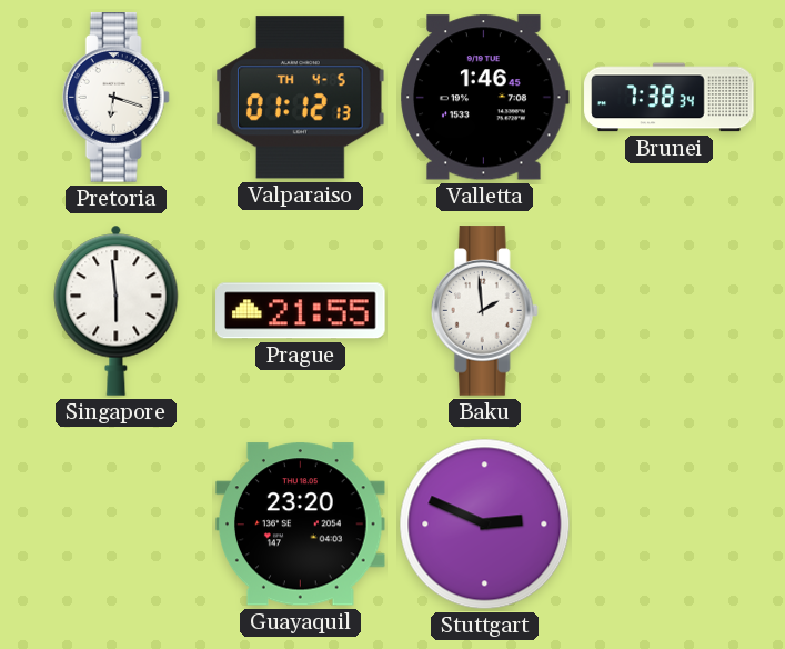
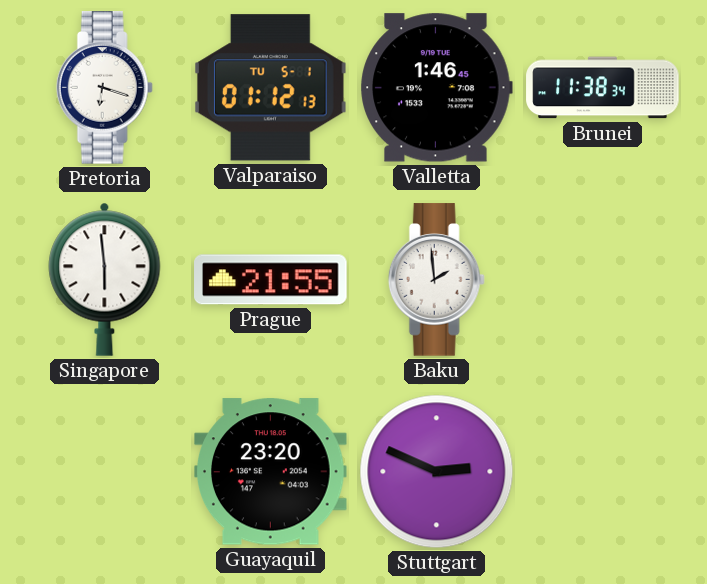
Valparaiso date: TH 4-5 -> TU 5-1 (271, 88)
Brunei: 7:38 -> 11:38 (603, 88)
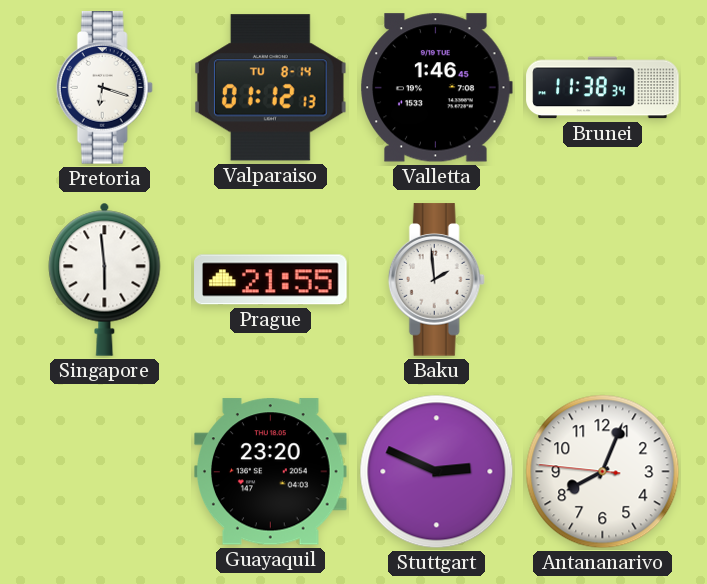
Valparaiso date: TU 5-1 -> TU 8-14 (271, 88)
Antananarivo: none -> 8:03 (603, 472)
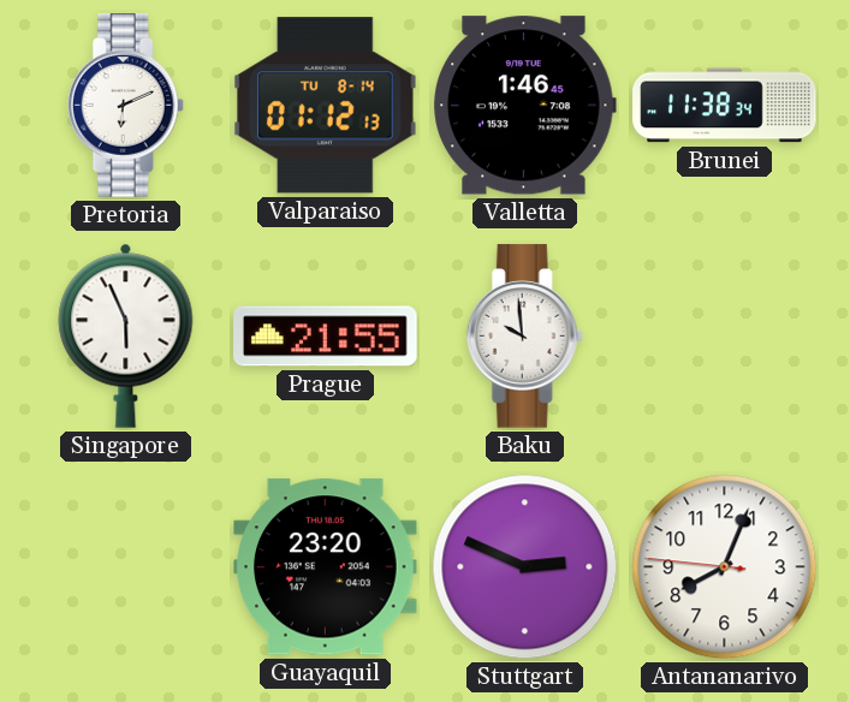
Pretoria: 6:18 -> 6:11 (125, 106)
Singapore: 5:59 -> 5:56 (126, 335)
Baku: 1:59 -> 9:59 (524, 337)
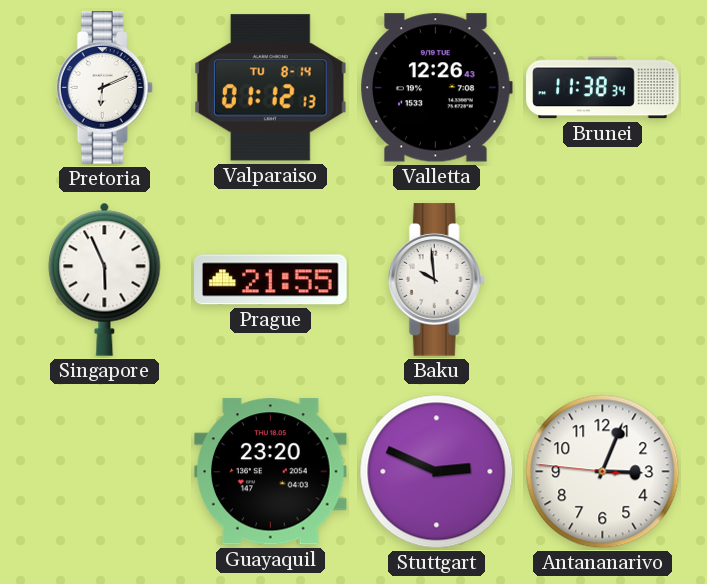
Valletta: 1:46 -> 12:26 (436, 88)
Antananarivo: 8:03 -> 3:03 (603, 472)
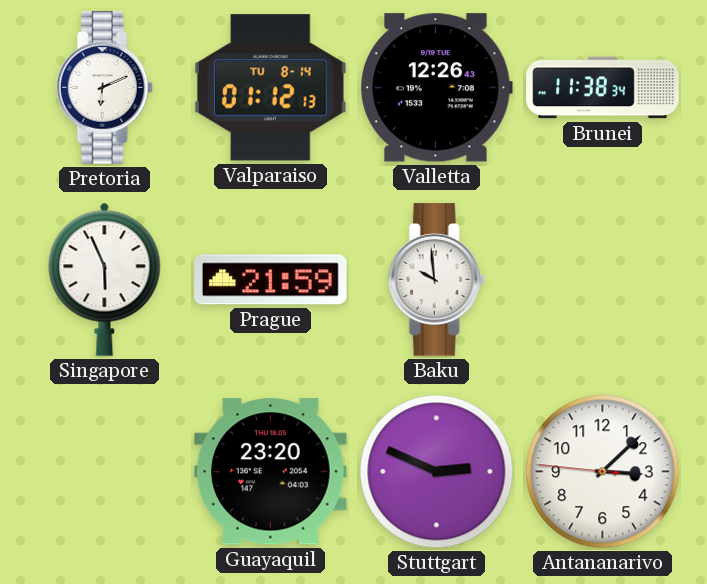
Prague: 21:55 -> 21:59 (271, 280)
Antananarivo: 3:03 -> 3:07 (603, 472)
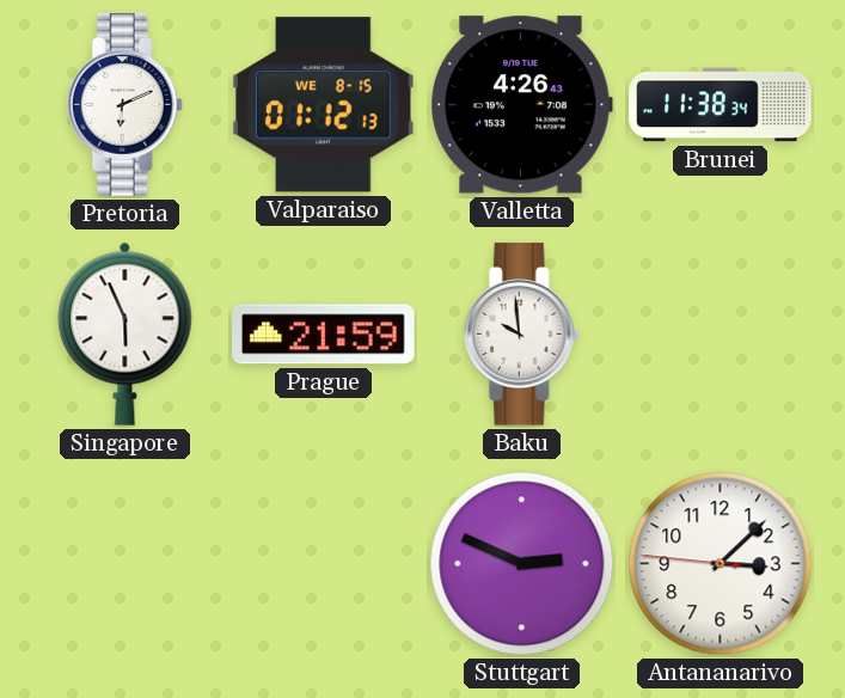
Valparaiso date: TU 8-14 -> WE 8-15 (324, 105)
Valletta: 12:26 -> 4:26 (521, 105)
Guayaquil: 23:20 -> none (271, 472)
